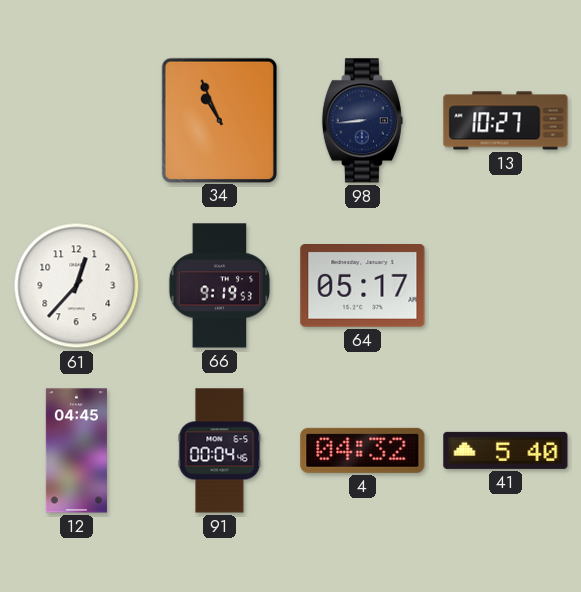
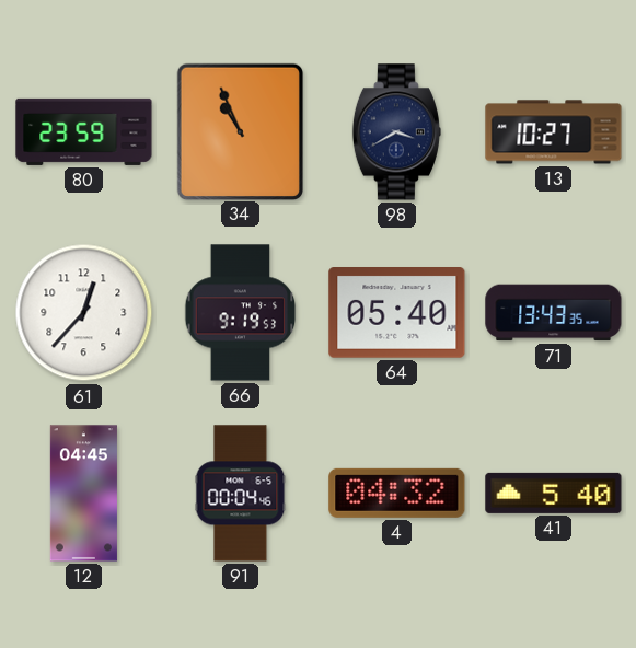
80: none -> 23:59 (84, 131)
98: 8:44 -> 3:40 (396, 132)
64: 05:17 -> 05:40 (397, 313)
71: none -> 13:43 (554, 313)
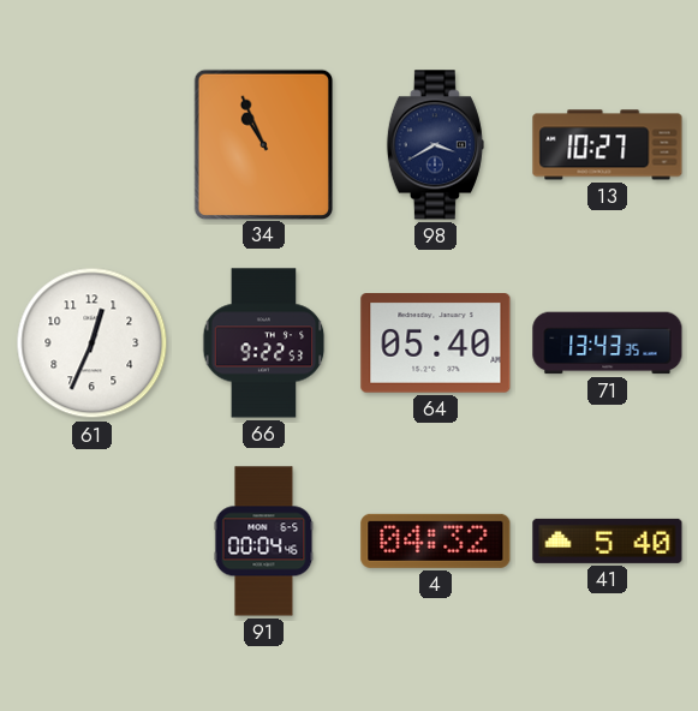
80: 23:59 -> none (84, 131)
61: 12:37 -> 12:34 (93, 343)
66: 9:19 -> 9:22 (264, 343)
12: 04:45 -> none (83, 494)
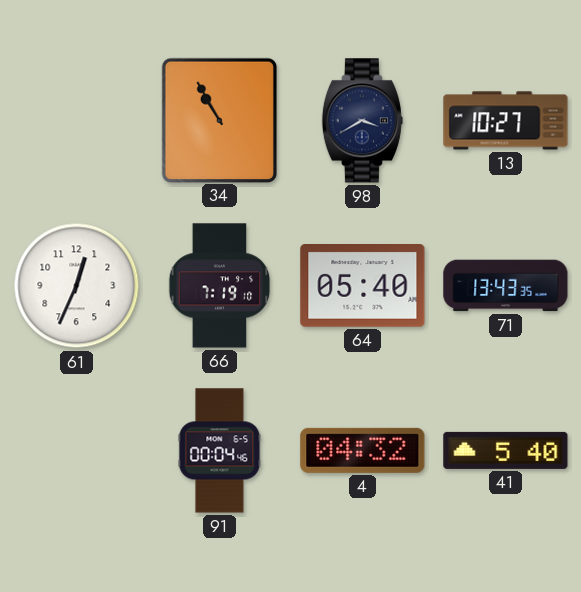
34: 10:56 -> 10:55 (219, 120)
66: 9:22 -> 7:19 (220, 286)
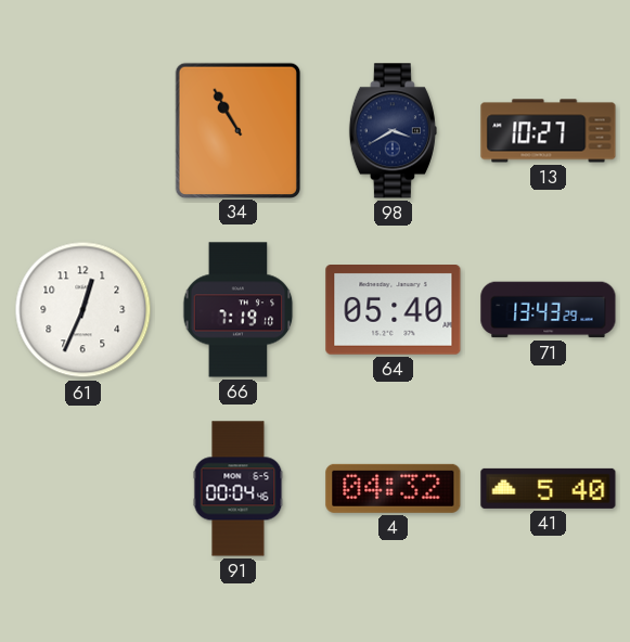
71: 13:43:35 -> 13:43:29 (549, 310)
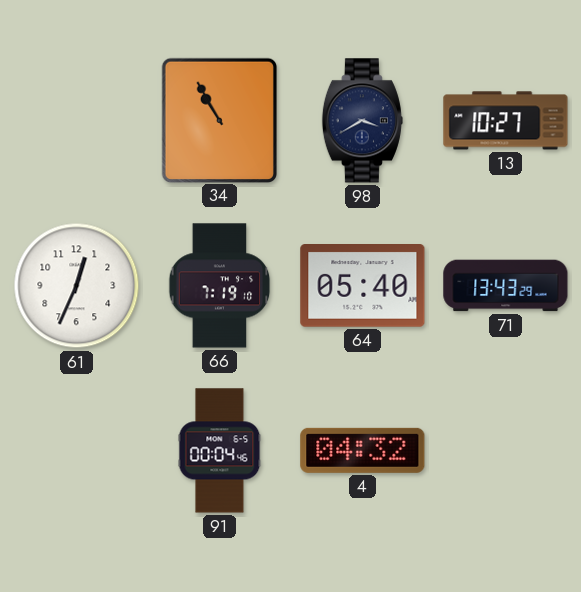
41: 5:40 -> none (549, 488)
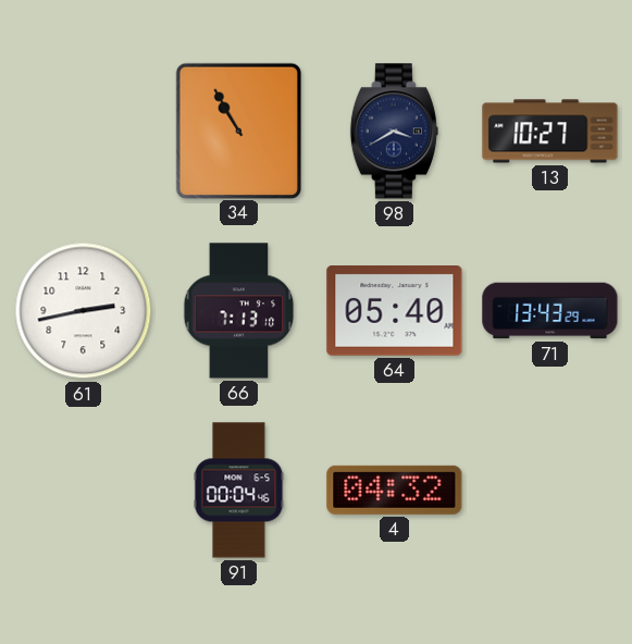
61: 12:34 -> 2:43 (84, 311)
66: 7:19 -> 7:13 (239, 311)
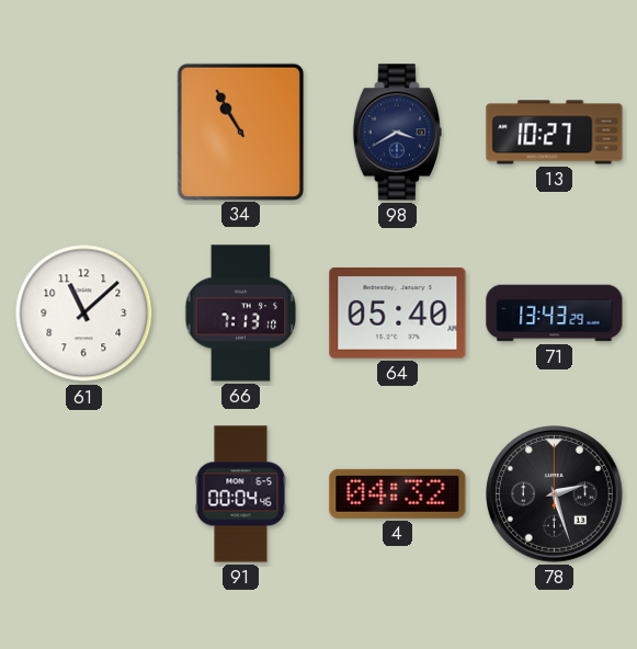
61: 2:43 -> 11:08 (84, 314)
78: none -> 2:27 (555, 494)
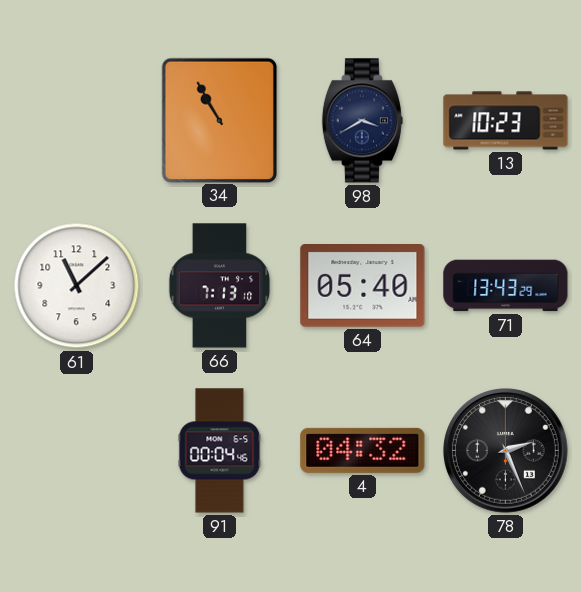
13: 10:27 -> 10:23 (506, 121)
78: 2:27 -> 2:26 (506, 451)
